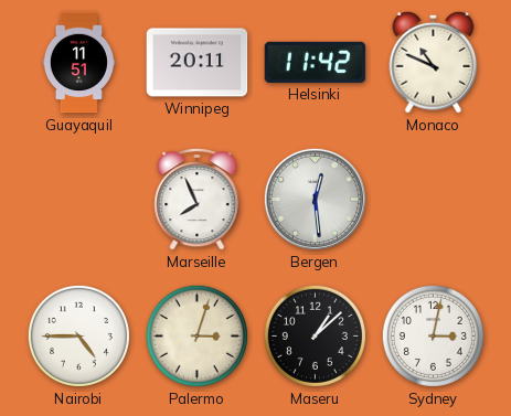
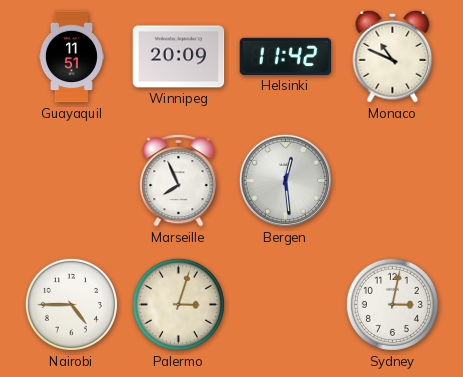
Winnipeg: 20:11 -> 20:09 (179, 57)
Maseru: 1:08 -> none (315, 335)
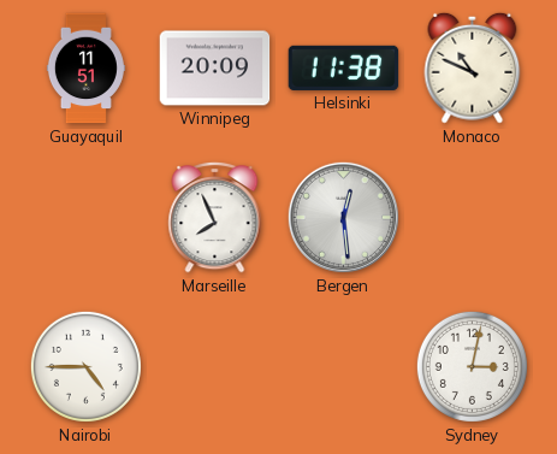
Helsinki: 11:42 -> 11:38 (344, 67)
Palermo: 3:03 -> none (178, 304)
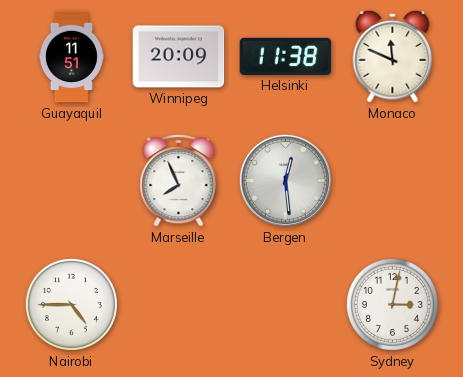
Monaco: 10:49 -> 11:49 (393, 56)
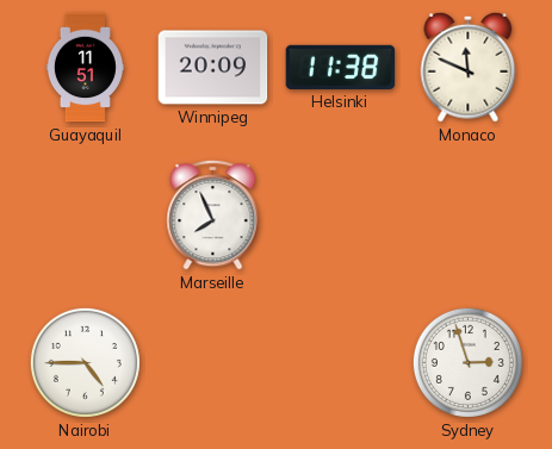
Bergen: 12:29 -> none (285, 180)
Sydney: 3:02 -> 2:57 (467, 362)
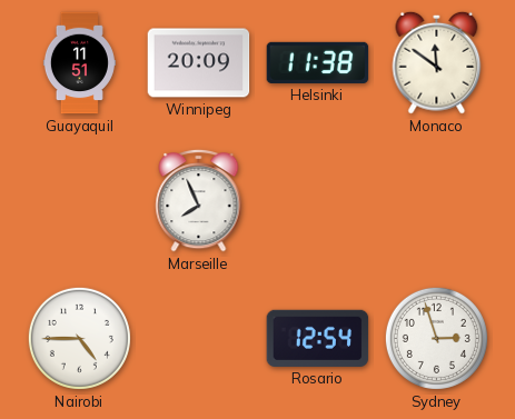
Monaco: 11:49 -> 11:51 (437, 62)
Rosario: none -> 12:54 (318, 338)
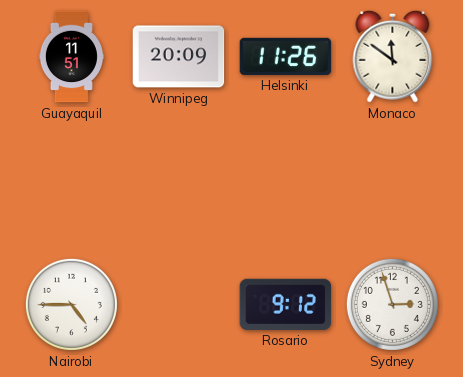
Helsinki: 11:38 -> 11:26 (286, 56)
Marseille: 7:56 -> none (199, 200)
Rosario: 12:54 -> 9:12 (286, 304)
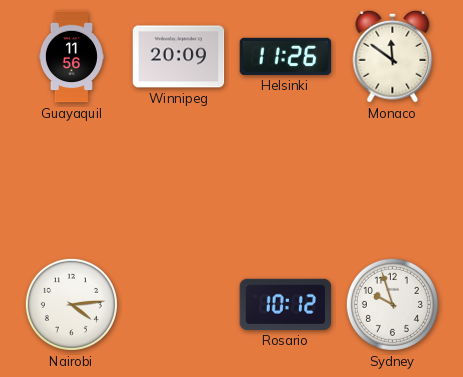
Guayaquil: 11:51 -> 11:56 (71, 57)
Nairobi: 4:45 -> 4:14 (71, 304)
Rosario: 9:12 -> 10:12 (286, 304)
Sydney: 2:57 -> 9:57 (392, 304)
